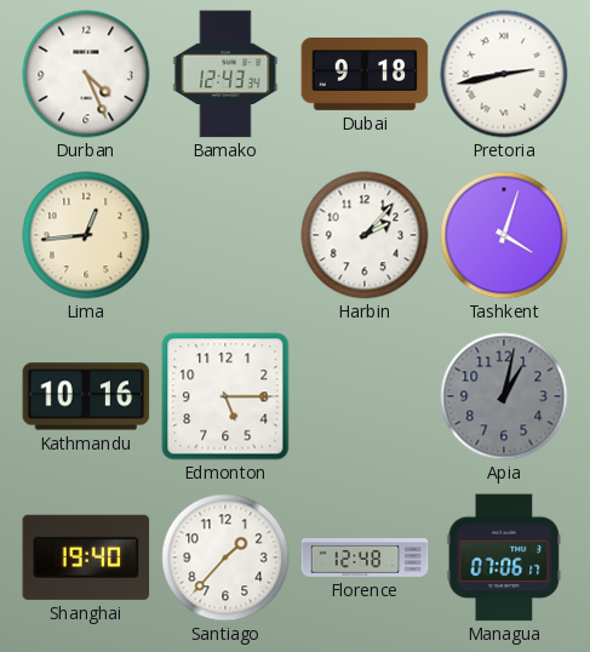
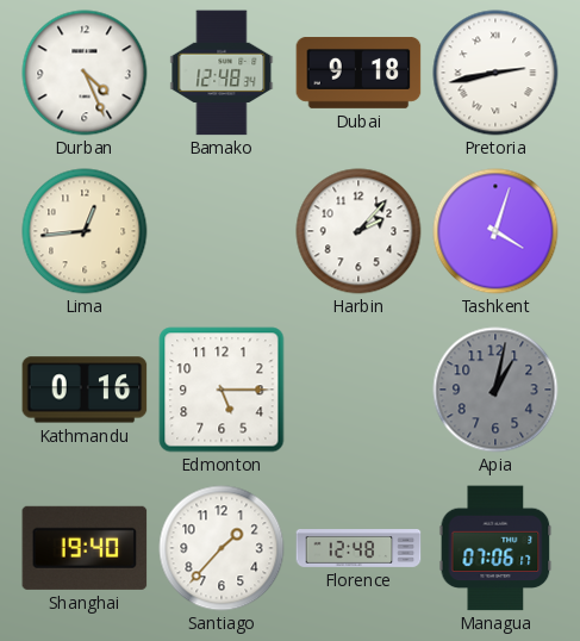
Bamako: 12:43 -> 12:48 (222, 73)
Kathmandu: 10:16 -> 0:16 (85, 390)
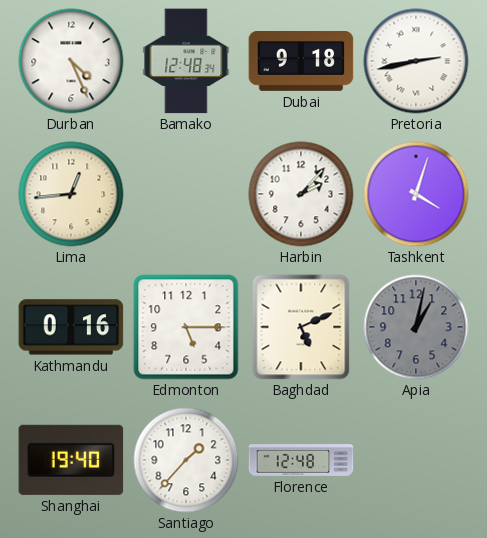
Baghdad: none -> 5:11 (301, 327)
Managua: 07:06 -> none (495, 548)
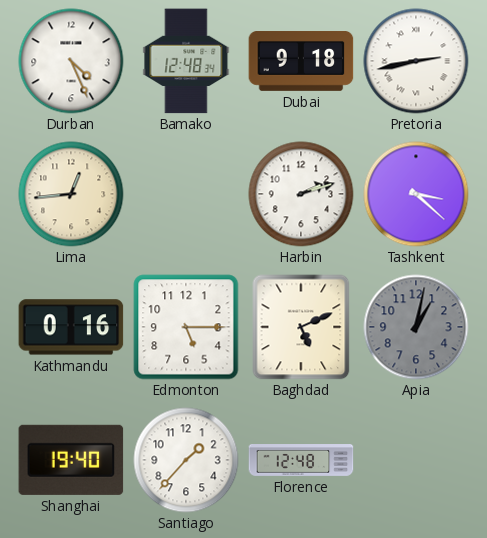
Harbin: 2:07 -> 2:12 (301, 194)
Tashkent: 4:03 -> 3:22 (416, 194)
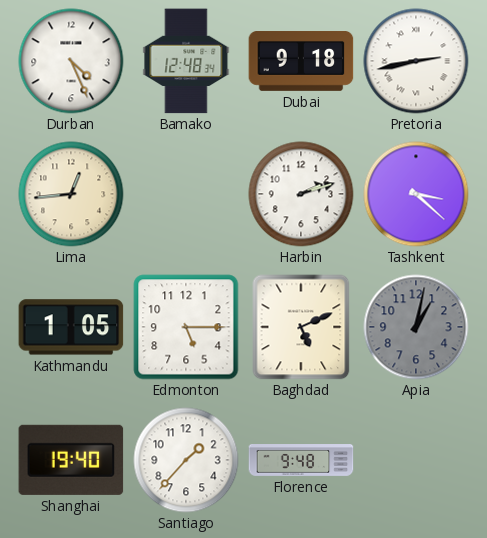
Kathmandu: 0:16 -> 1:05 (71, 327)
Florence: 12:48 -> 9:48 (301, 461)
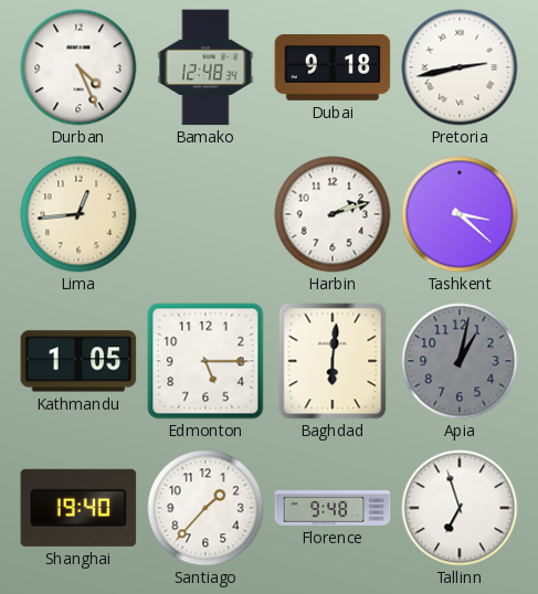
Baghdad: 5:11 -> 6:01 (333, 361)
Tallinn: none -> 6:57 (460, 508)
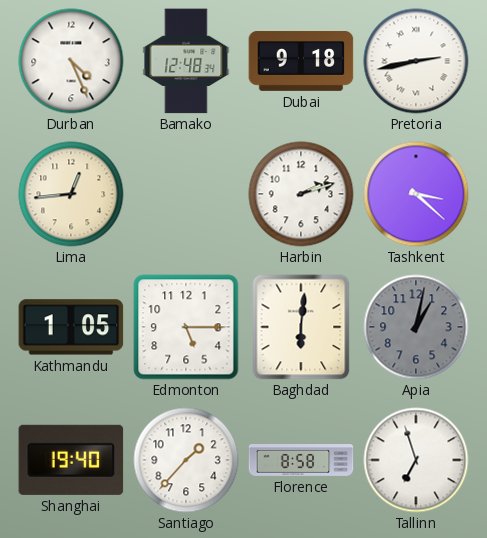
Florence: 9:48 -> 8:58 (301, 461)
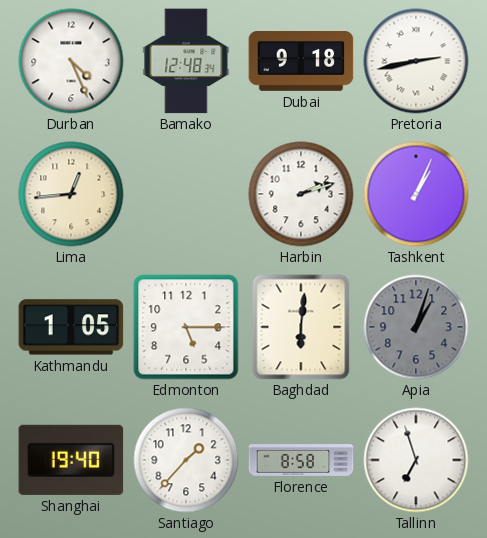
Tashkent: 3:22 -> 1:04 (416, 194)
Apia: 1:02 -> 1:03 (416, 327)
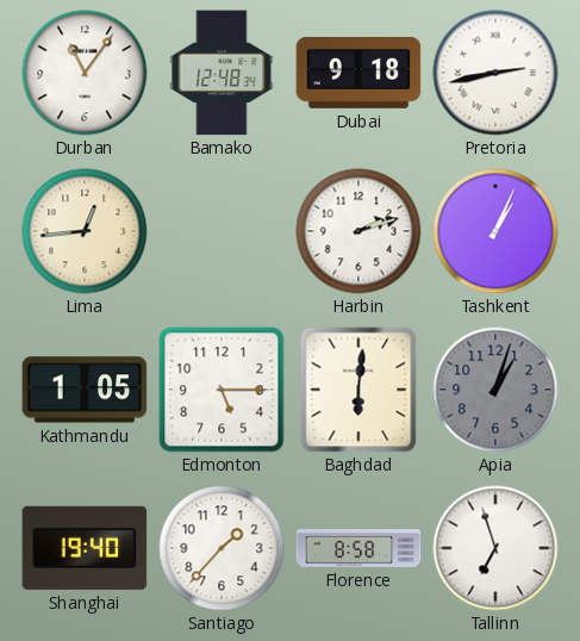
Durban: 4:26 -> 11:06 (85, 73)
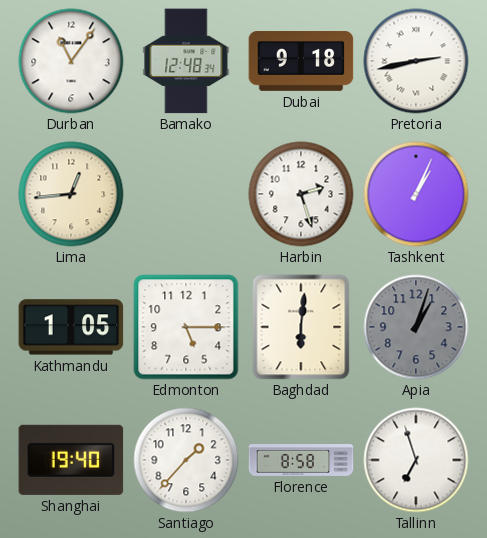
Harbin: 2:12 -> 2:27 (301, 194)
